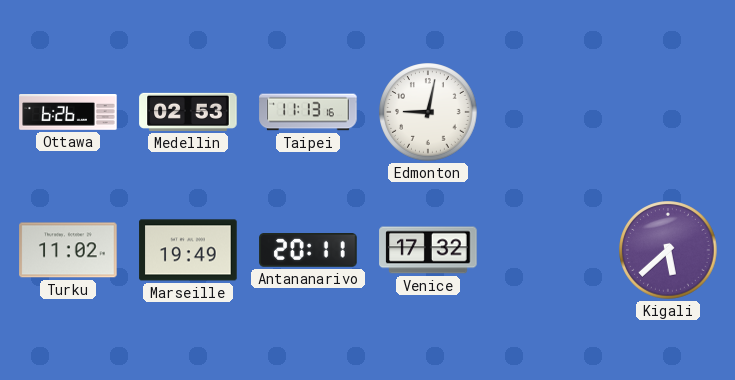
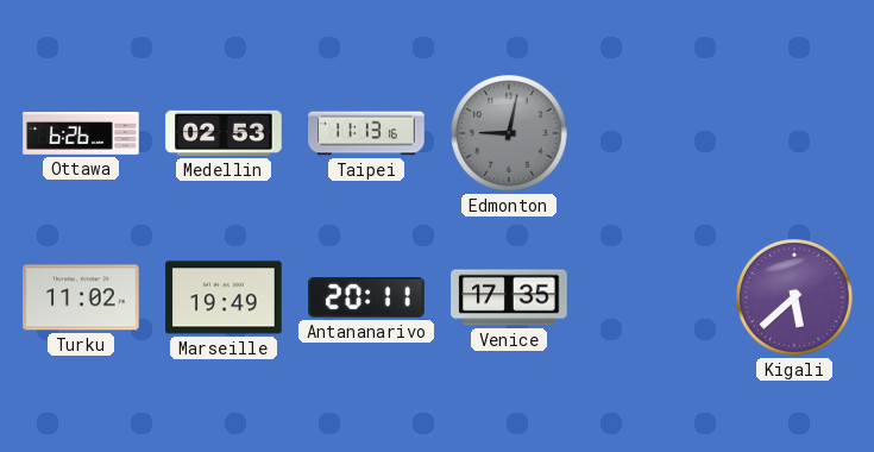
Edmonton dial: white -> grey (509, 133)
Venice: 17:32 -> 17:35 (509, 297)
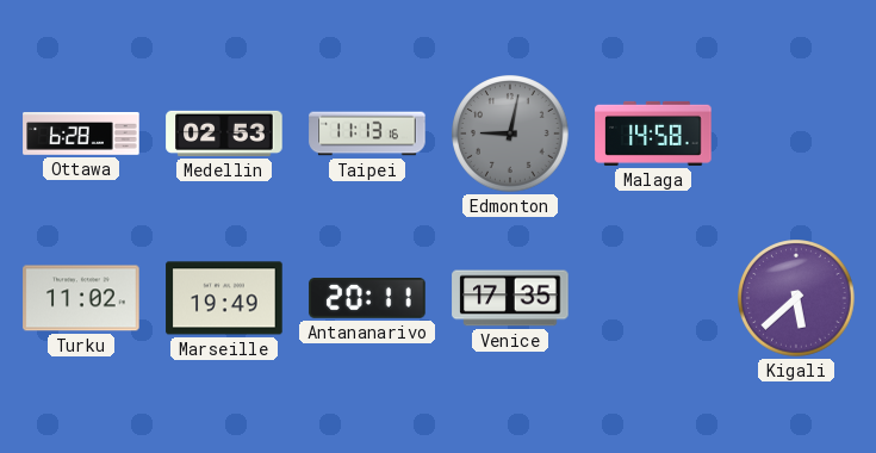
Ottawa: 6:26 -> 6:28 (81, 135)
Malaga: none -> 14:58 (653, 134)
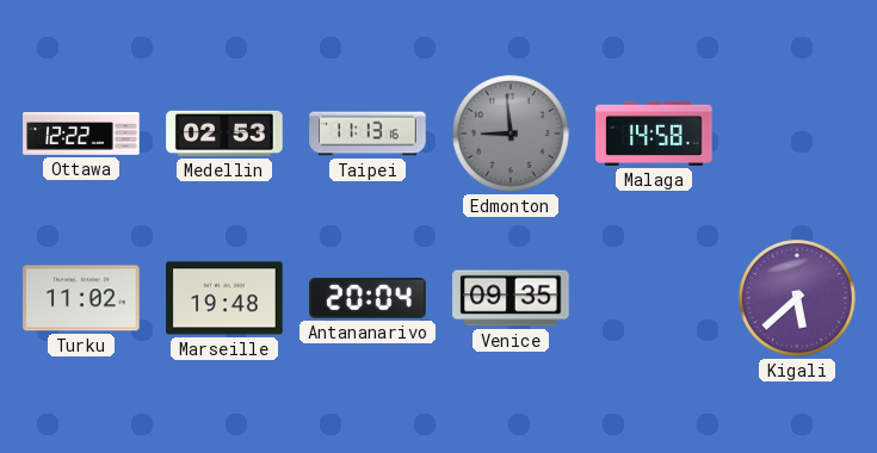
Ottawa: 6:28 -> 12:22 (81, 135)
Edmonton: 9:02 -> 8:59 (511, 134)
Marseille: 19:49 -> 19:48 (224, 298)
Antananarivo: 20:11 -> 20:04 (368, 299)
Venice: 17:35 -> 09:35 (511, 298)
